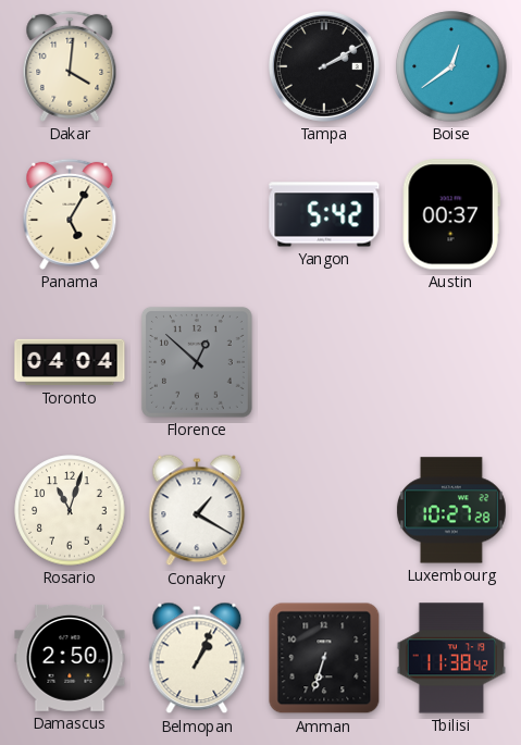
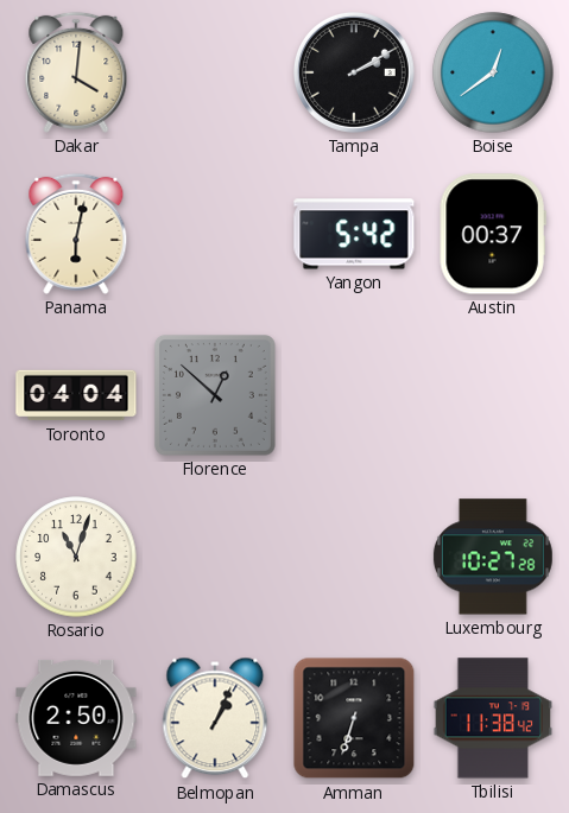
Panama: 5:05 -> 6:02 (76, 234)
Conakry: 1:20 -> none (197, 510)
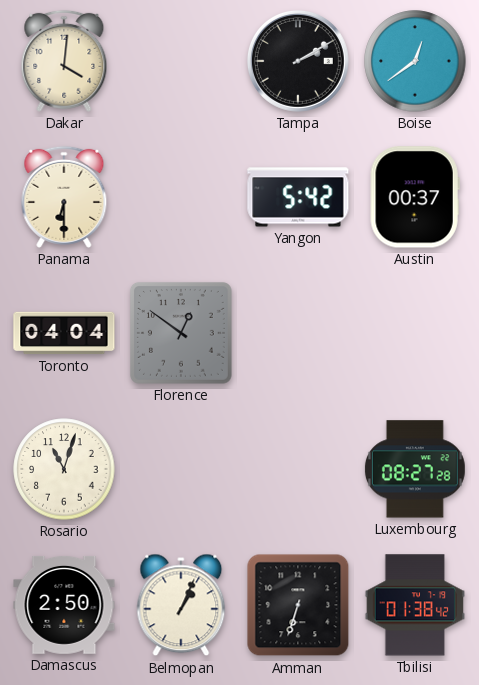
Panama: 6:02 -> 6:30 (64, 197)
Florence: 12:52 -> 12:51 (181, 333)
Luxembourg: 10:27 -> 08:27 (415, 469)
Tbilisi: 11:38 -> 01:38 (415, 605)
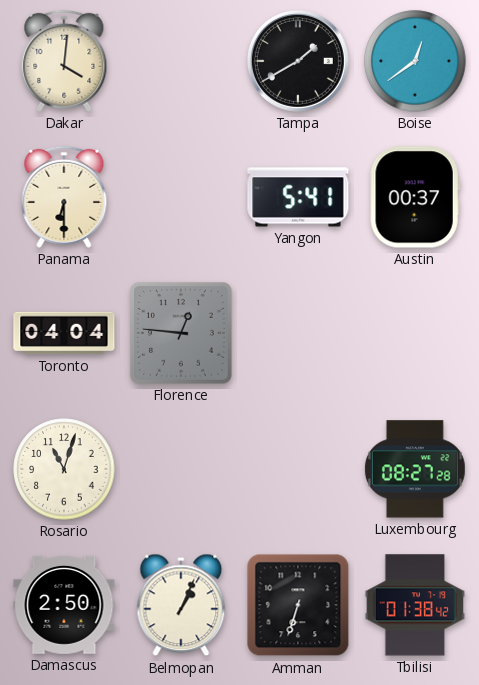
Tampa: 2:10 -> 1:40 (298, 61)
Yangon: 5:42 -> 5:41 (298, 197)
Florence: 12:51 -> 12:46 (181, 333)
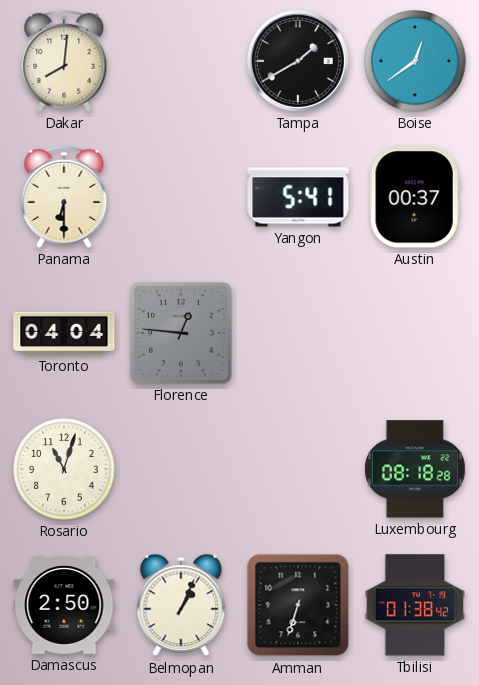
Dakar: 4:01 -> 8:01 (64, 61)
Luxembourg: 08:27 -> 08:18 (415, 469)
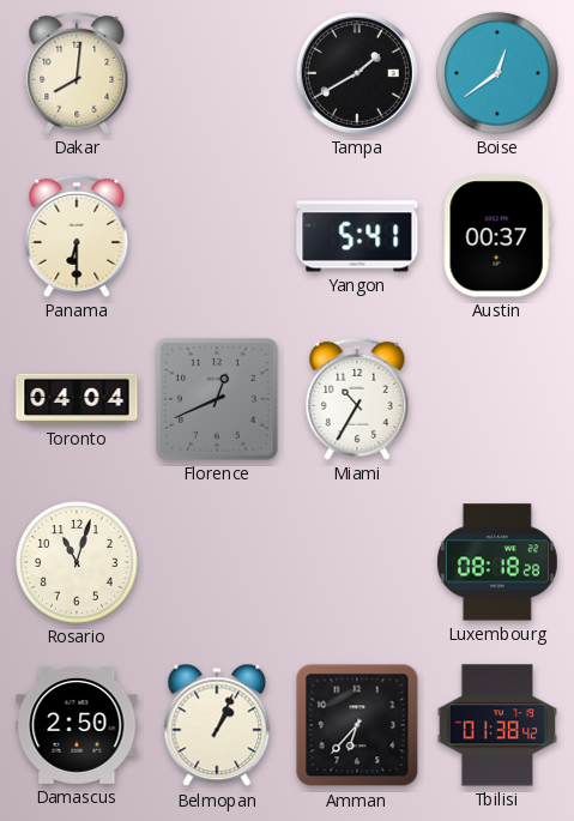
Florence: 12:46 -> 12:41 (217, 399)
Miami: none -> 10:35 (357, 399)
Amman: 6:33 -> 6:37 (357, 725)
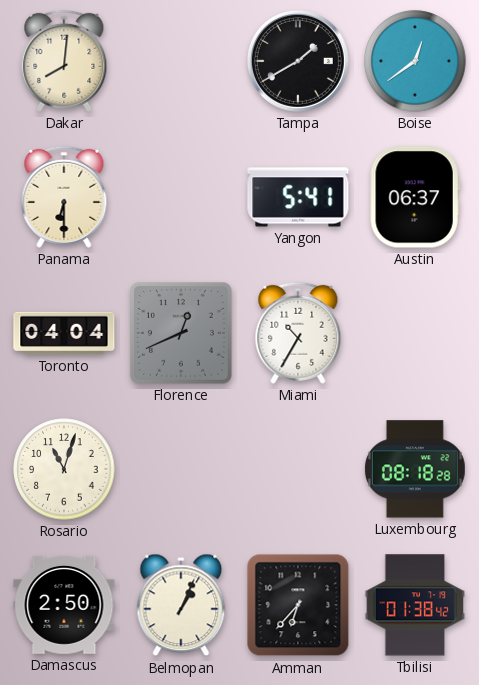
Austin: 00:37 -> 06:37 (415, 197)
